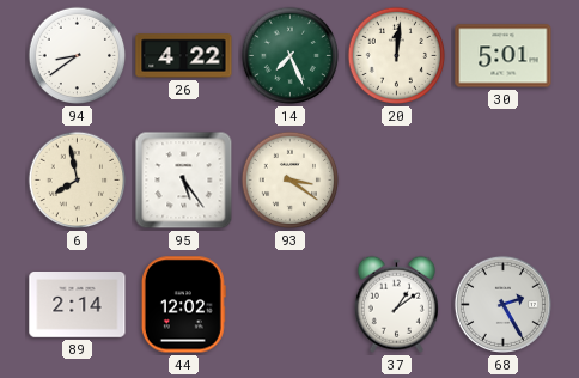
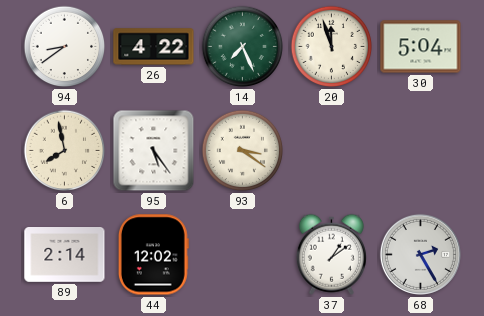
20: 12:01 -> 11:57 (332, 47)
30: 5:01 -> 5:04 (421, 47)
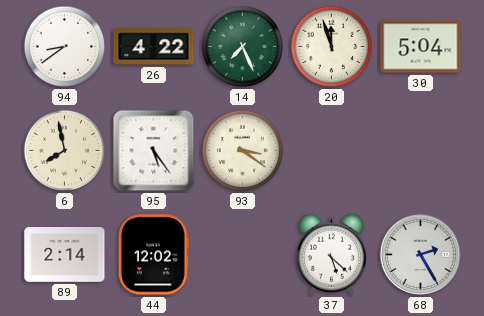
37: 1:09 -> 5:22 (331, 254)
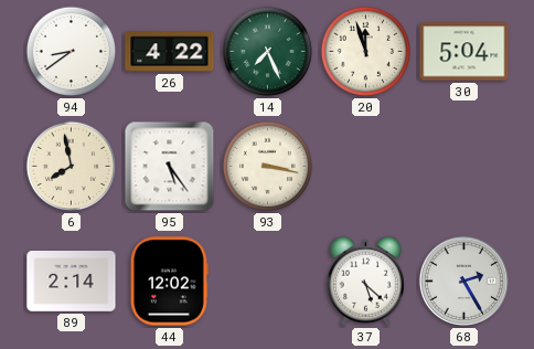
93: 3:21 -> 3:17 (268, 167)
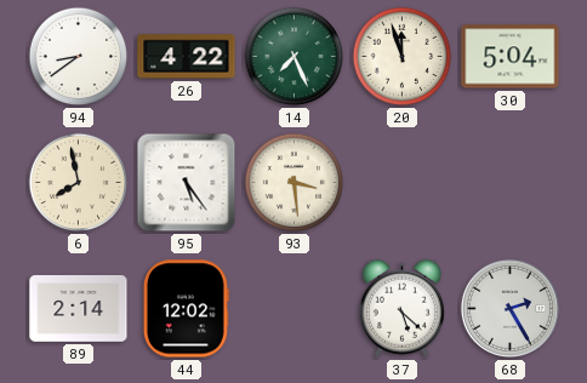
93: 3:17 -> 3:29 (295, 183)
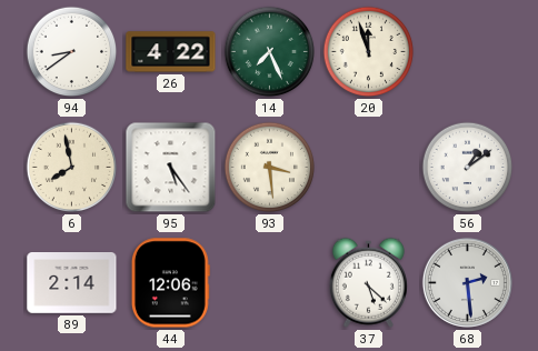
30: 5:04 -> none (511, 57)
56: none -> 1:09 (468, 168)
44: 12:02 -> 12:06 (170, 283)
68: 2:25 -> 2:29 (467, 282)
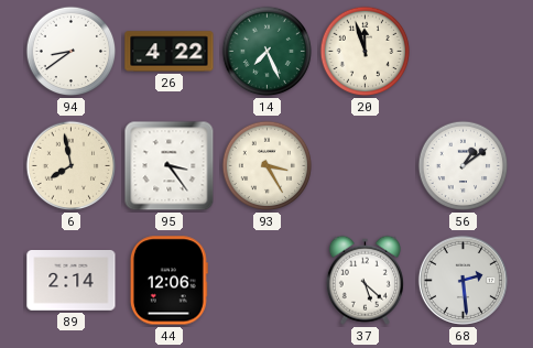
95: 5:24 -> 3:24 (170, 166)
93: 3:29 -> 3:25 (268, 166)
